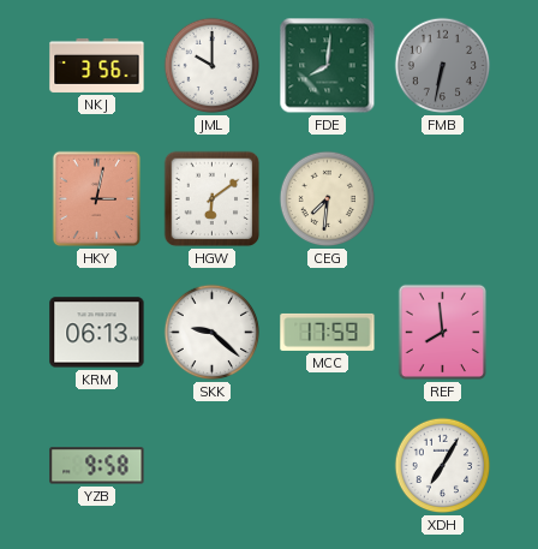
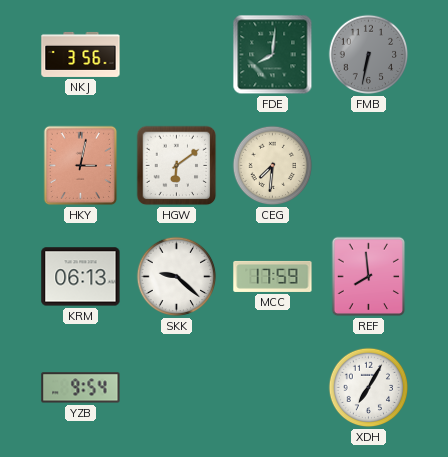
JML: 10:00 -> none (213, 66)
YZB: 9:58 -> 9:54 (81, 388)
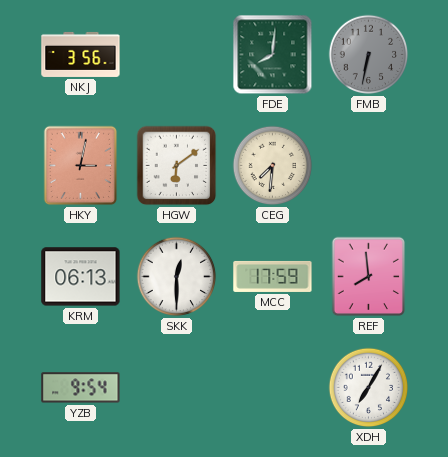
SKK: 9:22 -> 12:30 (177, 277)
